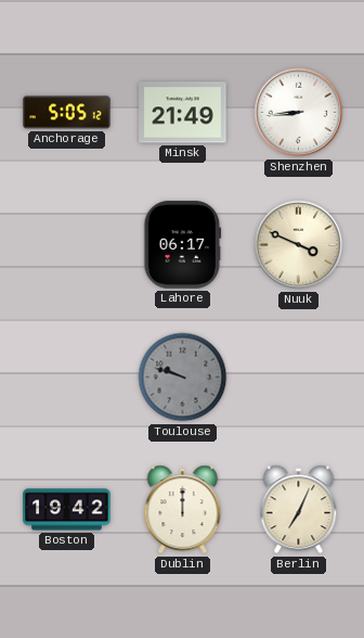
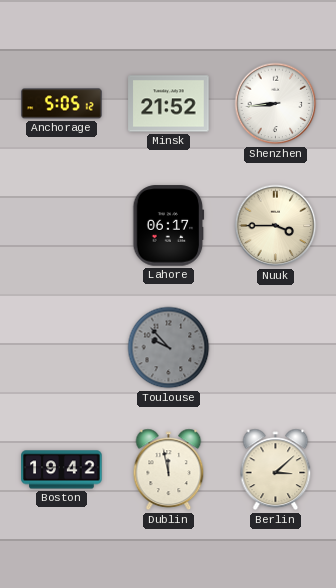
Minsk: 21:49 -> 21:52 (169, 104)
Nuuk: 3:49 -> 3:45 (276, 226)
Toulouse: 9:48 -> 9:53 (169, 348)
Dublin: 12:00 -> 11:58 (169, 470)
Berlin: 7:04 -> 3:08 (276, 470)
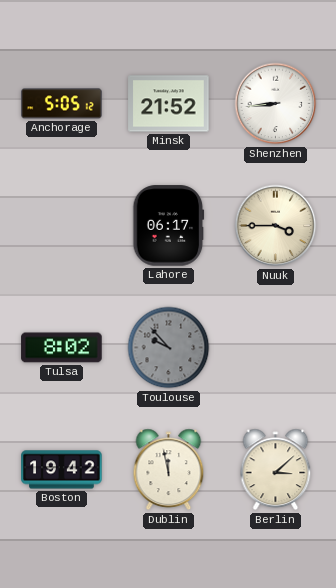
Tulsa: none -> 8:02 (62, 348)
